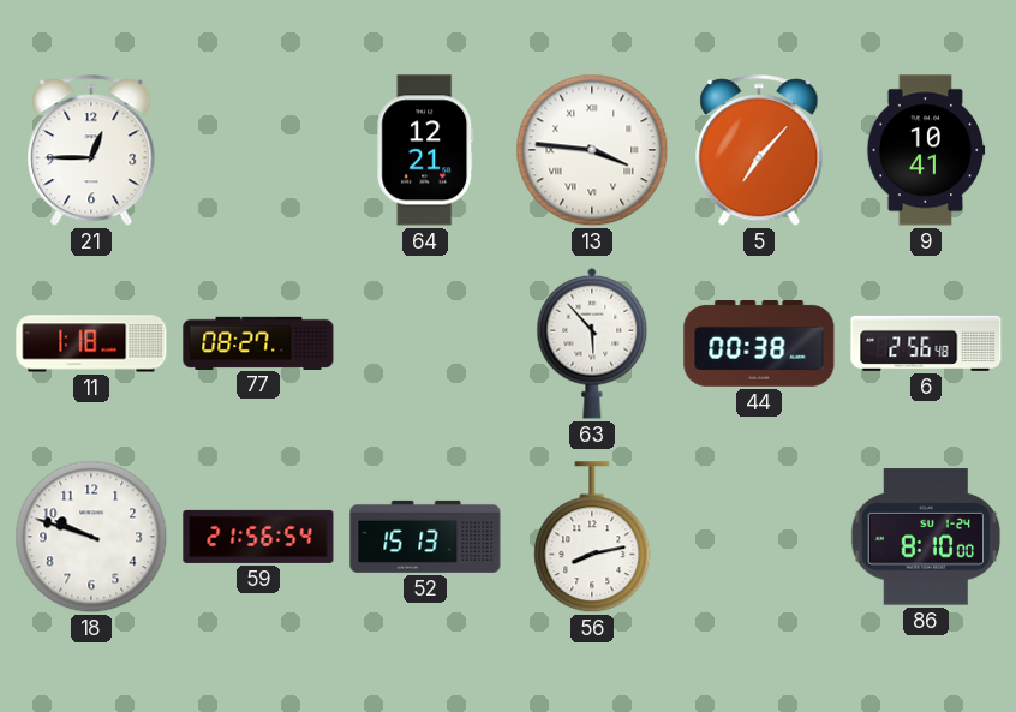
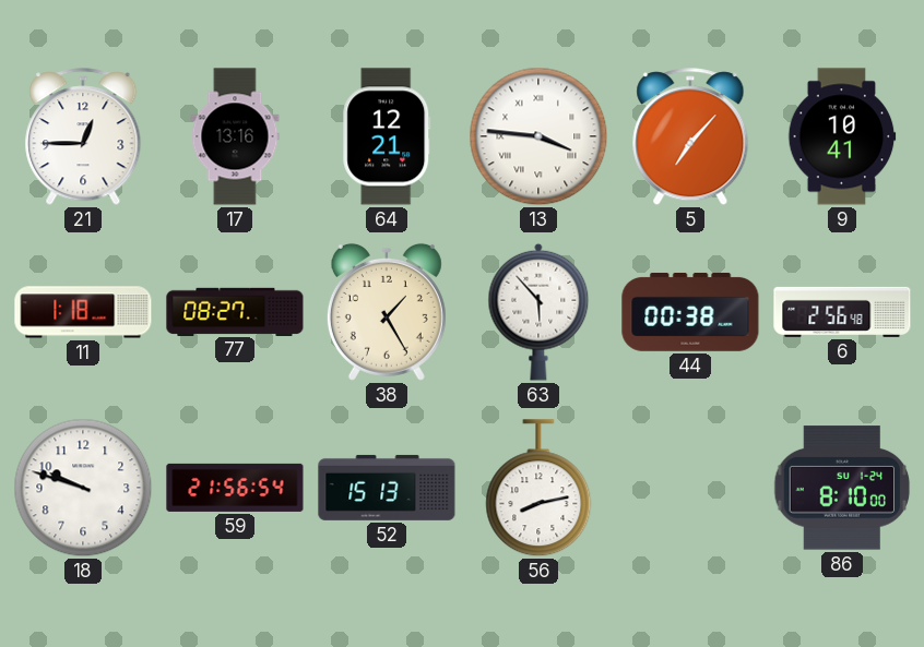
17: none -> 13:16 (235, 136)
38: none -> 1:25 (387, 312)
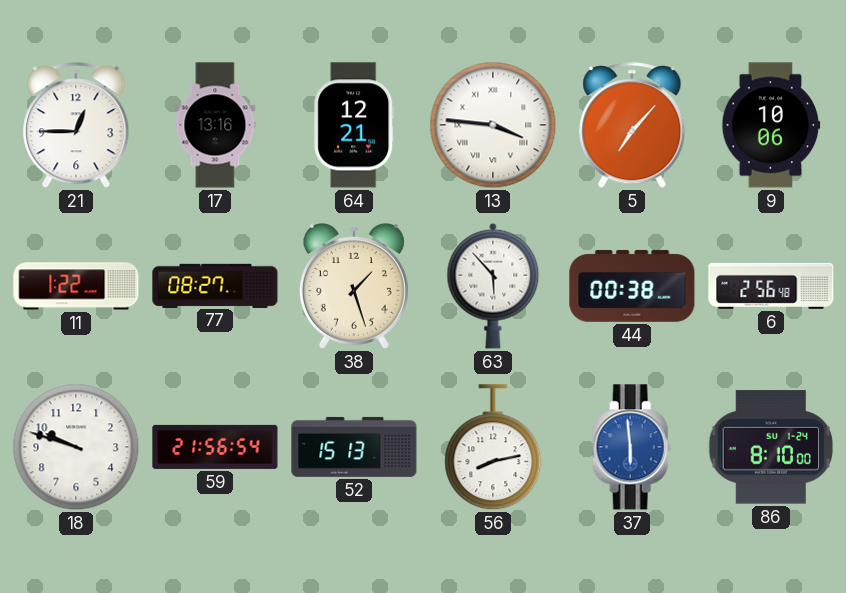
9: 10:41 -> 10:06 (771, 125)
11: 1:18 -> 1:22 (76, 286)
38: 1:25 -> 1:27 (354, 286)
37: none -> 5:59 (632, 447)
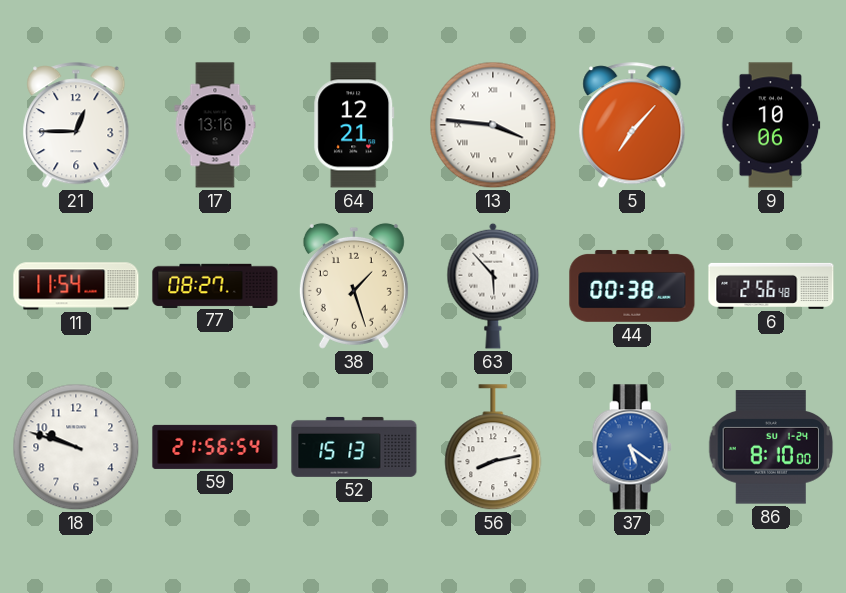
11: 1:22 -> 11:54 (76, 286)
37: 5:59 -> 5:21 (632, 447)
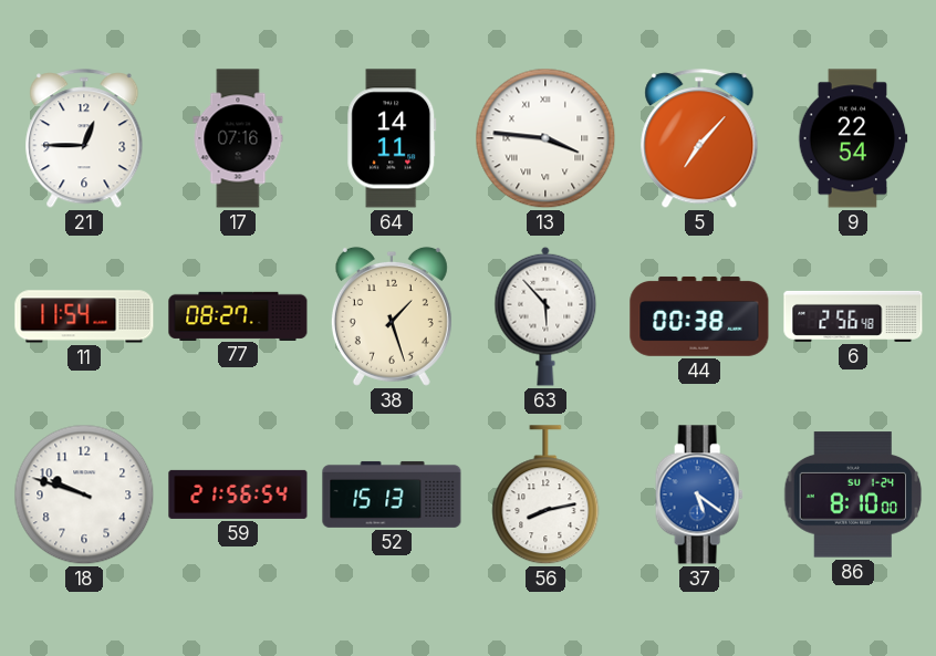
17: 13:16 -> 07:16 (238, 138)
64: 12:21 -> 14:11 (392, 138)
9: 10:06 -> 22:54 (853, 138)
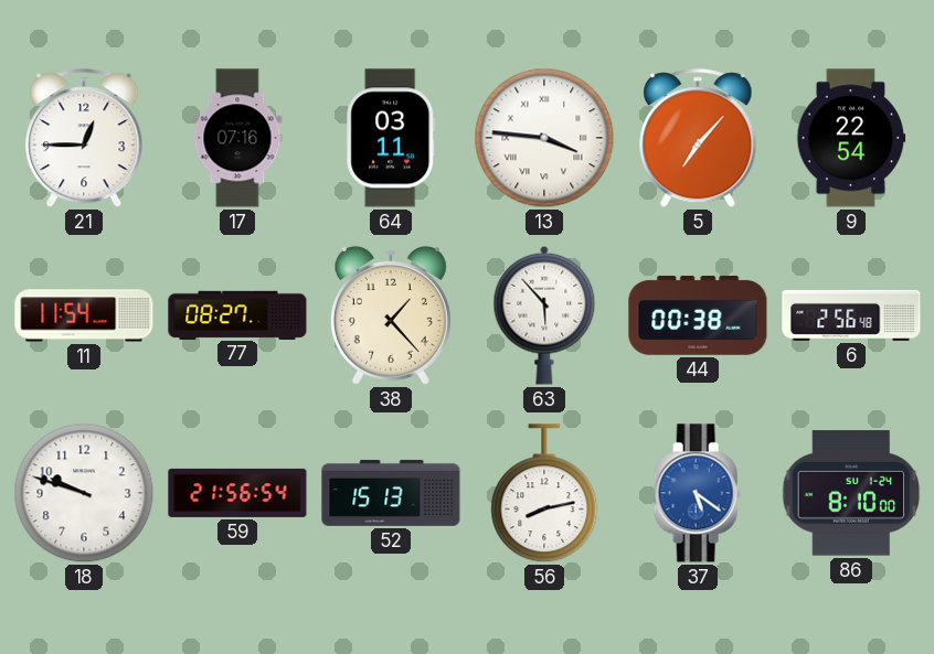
64: 14:11 -> 03:11 (391, 138)
38: 1:27 -> 1:23 (391, 315)
